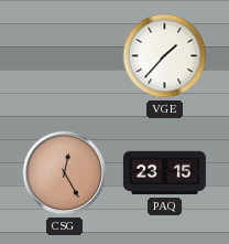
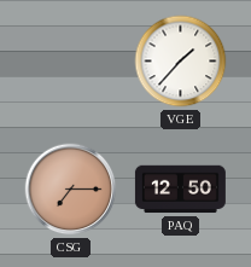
CSG: 12:25 -> 7:15 (71, 190)
PAQ: 23:15 -> 12:50 (180, 190)
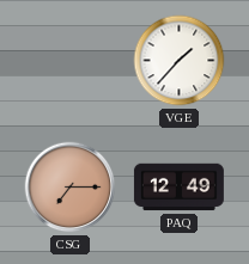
PAQ: 12:50 -> 12:49 (178, 188)
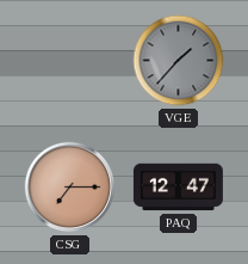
VGE dial: white -> grey (179, 61)
PAQ: 12:49 -> 12:47 (178, 188)
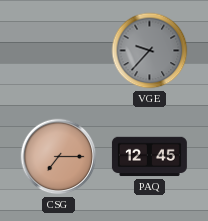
VGE: 1:37 -> 9:37 (150, 51)
PAQ: 12:47 -> 12:45 (149, 157)
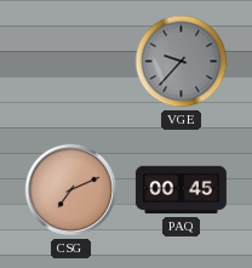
CSG: 7:15 -> 7:11 (71, 190)
PAQ: 12:45 -> 00:45 (181, 190)
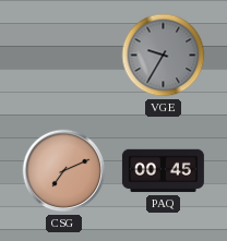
VGE: 9:37 -> 9:35 (164, 56)
